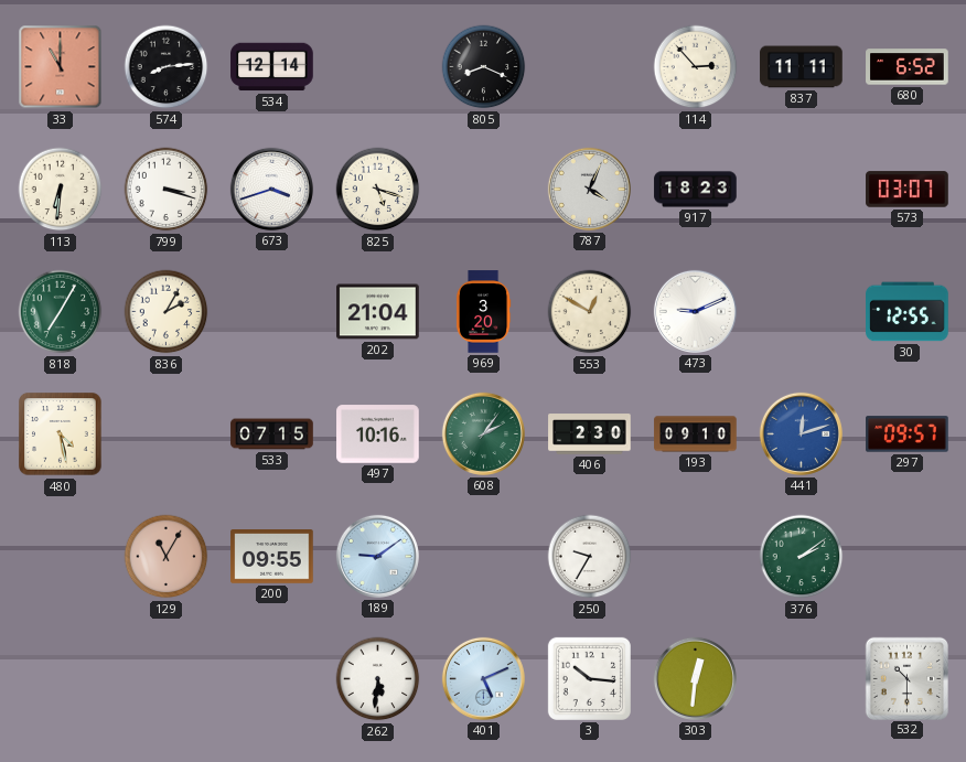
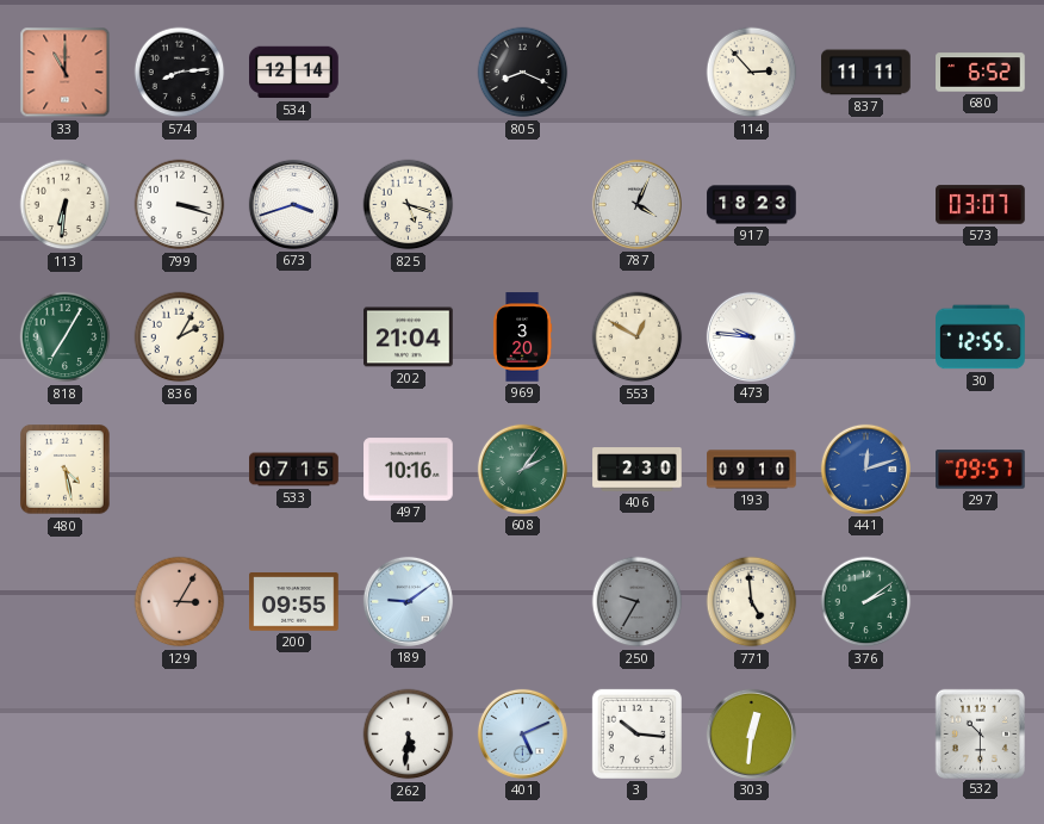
473: 9:11 -> 9:46 (751, 336)
129: 11:05 -> 3:05 (180, 602)
250 dial: white -> grey (638, 602)
771: none -> 4:59 (752, 602)
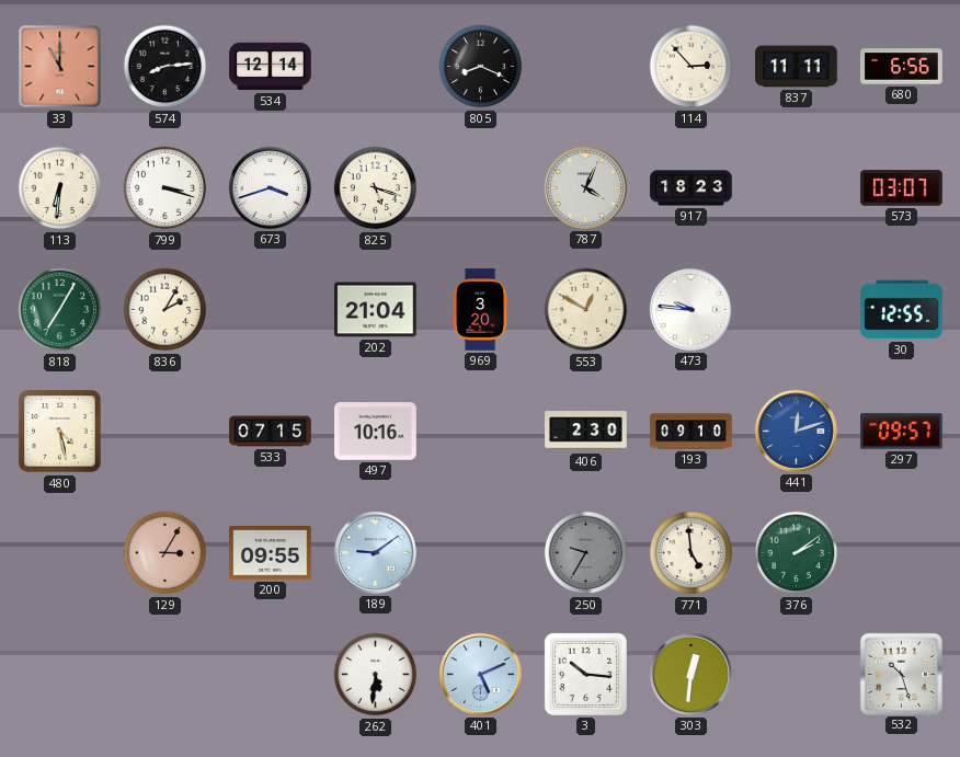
680: 6:52 -> 6:56 (902, 67)
608: 2:06 -> none (522, 469)
532: 10:30 -> 10:27 (901, 674)
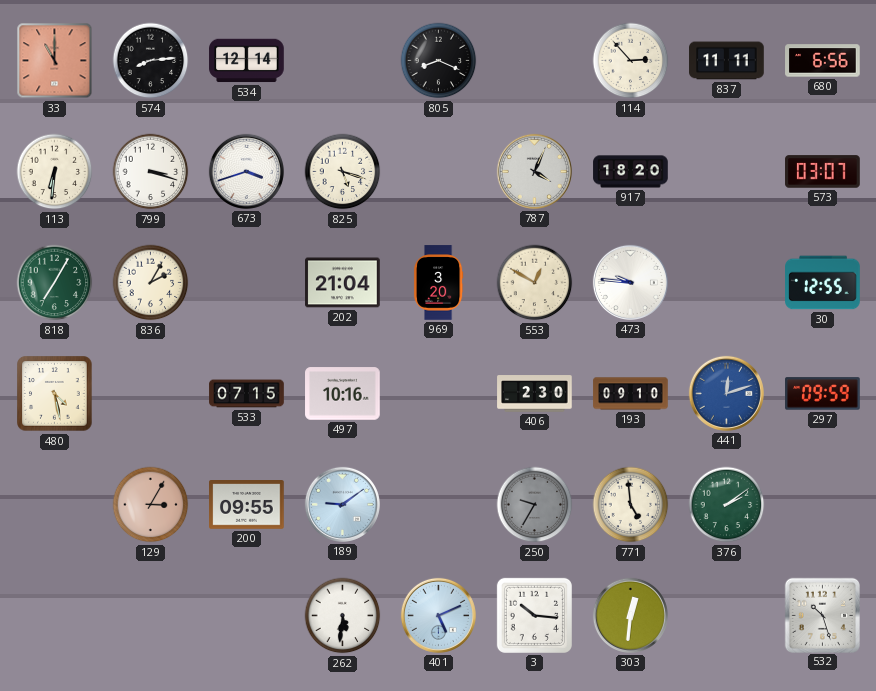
917: 18:23 -> 18:20 (631, 172)
297: 09:57 -> 09:59 (823, 394)
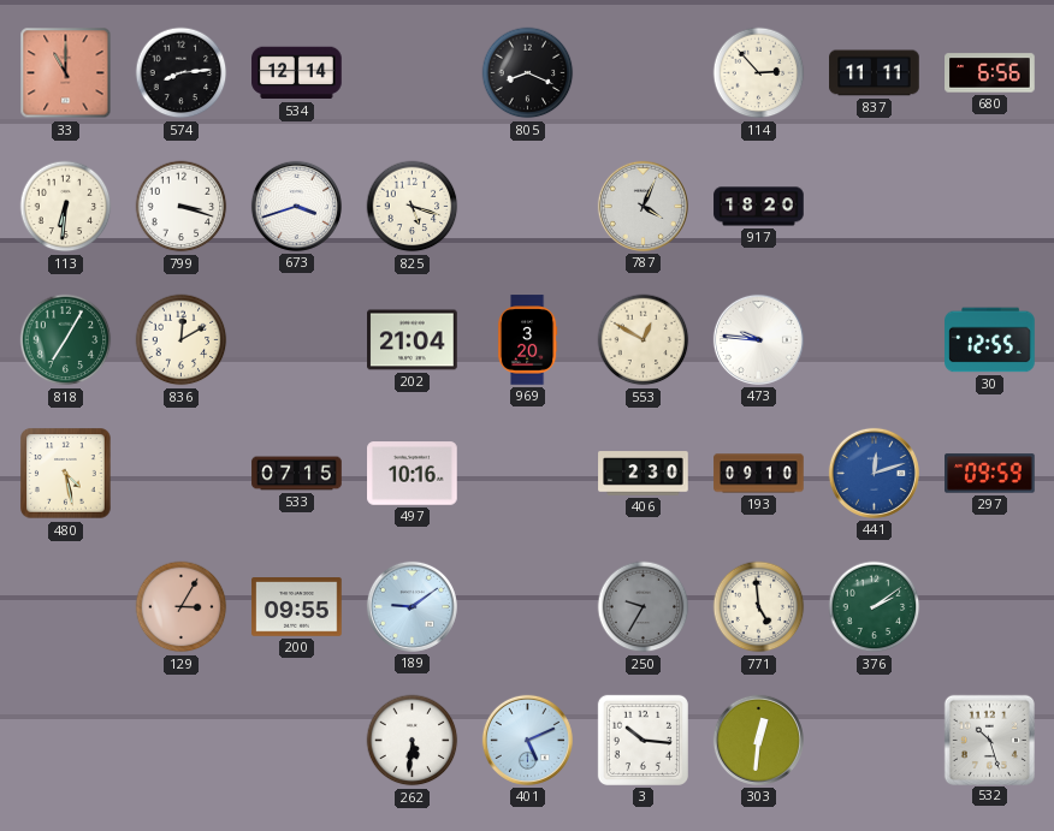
573: 03:07 -> none (823, 172)
836: 2:05 -> 12:10 (182, 340)
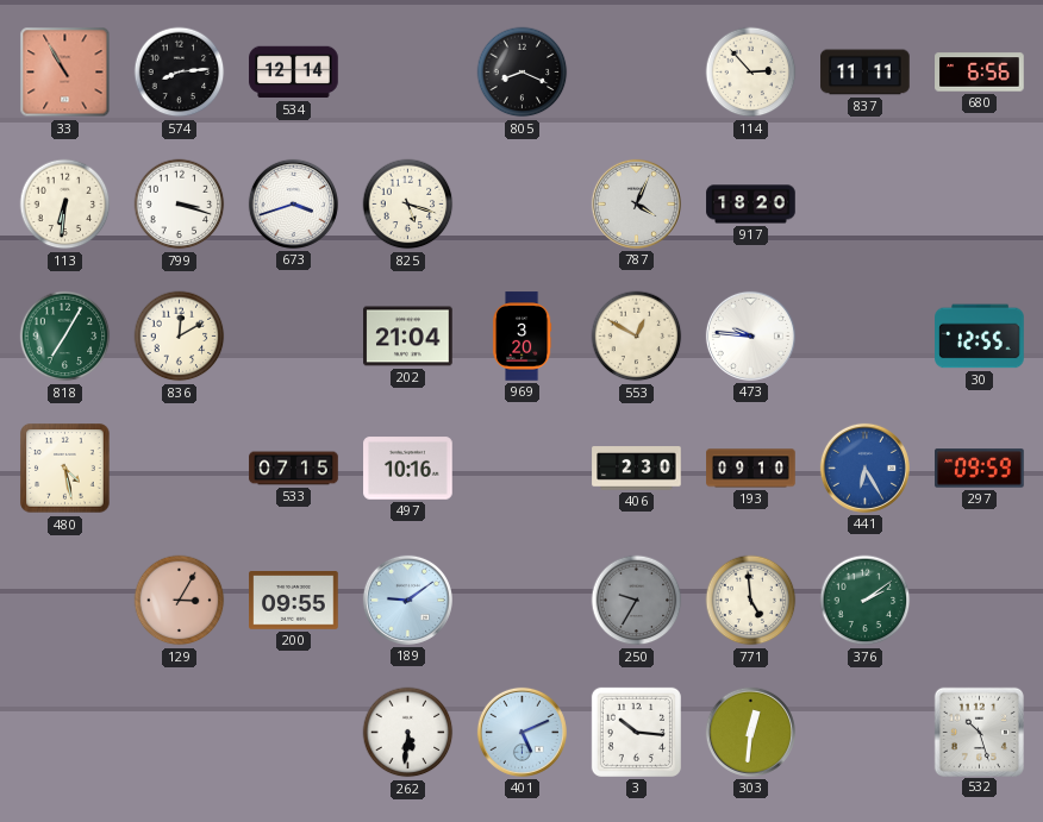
33: 11:00 -> 10:55 (65, 73)
441: 12:12 -> 6:25 (864, 468)
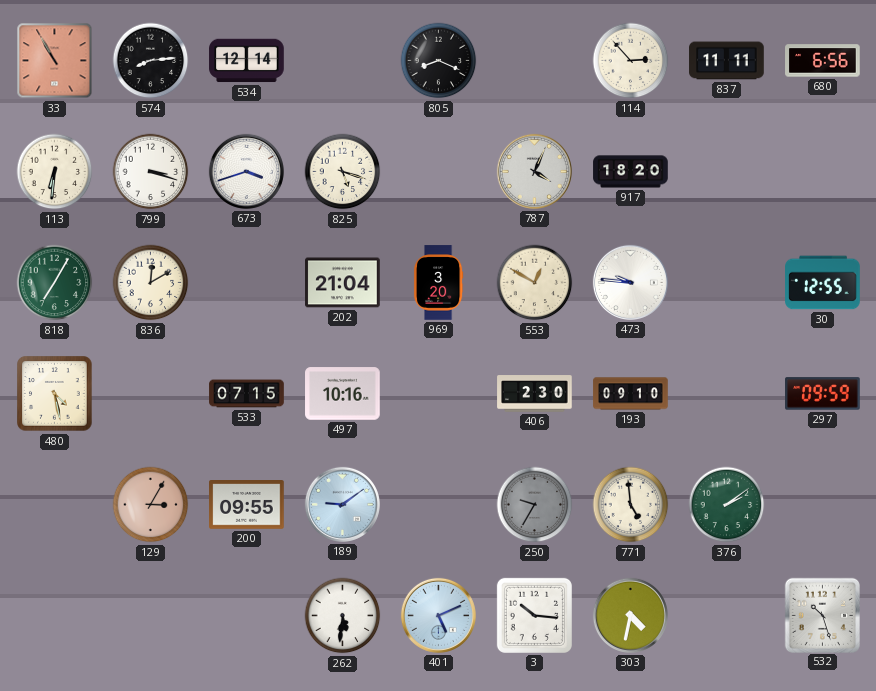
441: 6:25 -> none (864, 468)
303: 12:31 -> 4:32 (630, 615)
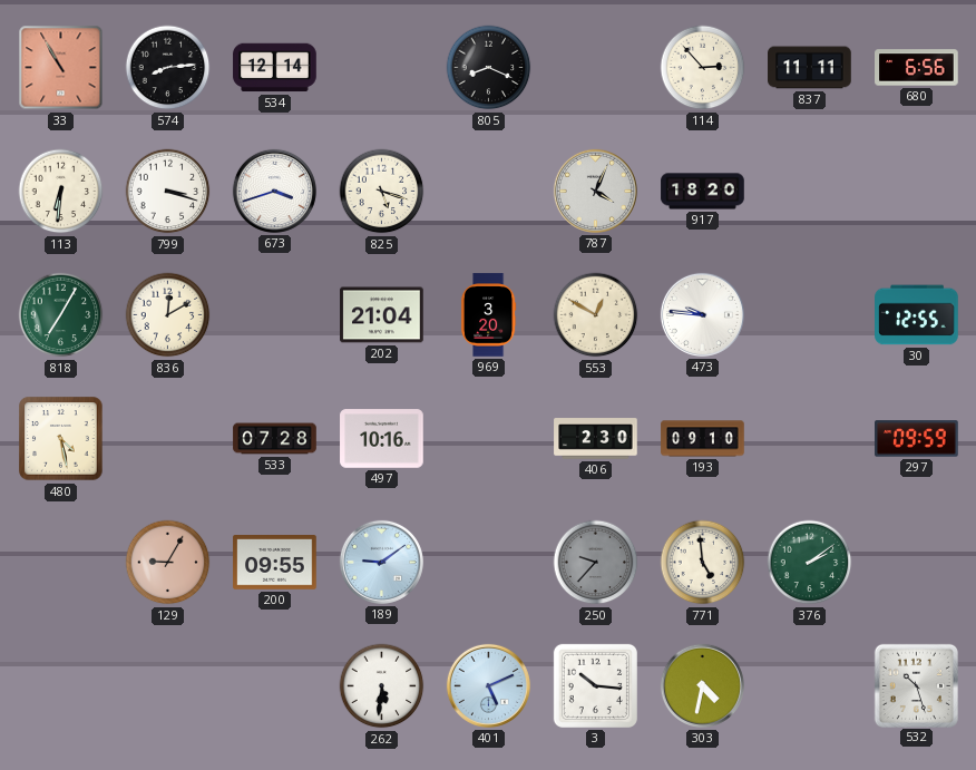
533: 07:15 -> 07:28 (275, 439)
129: 3:05 -> 9:05 (168, 563)
250: 9:35 -> 9:37 (596, 563)
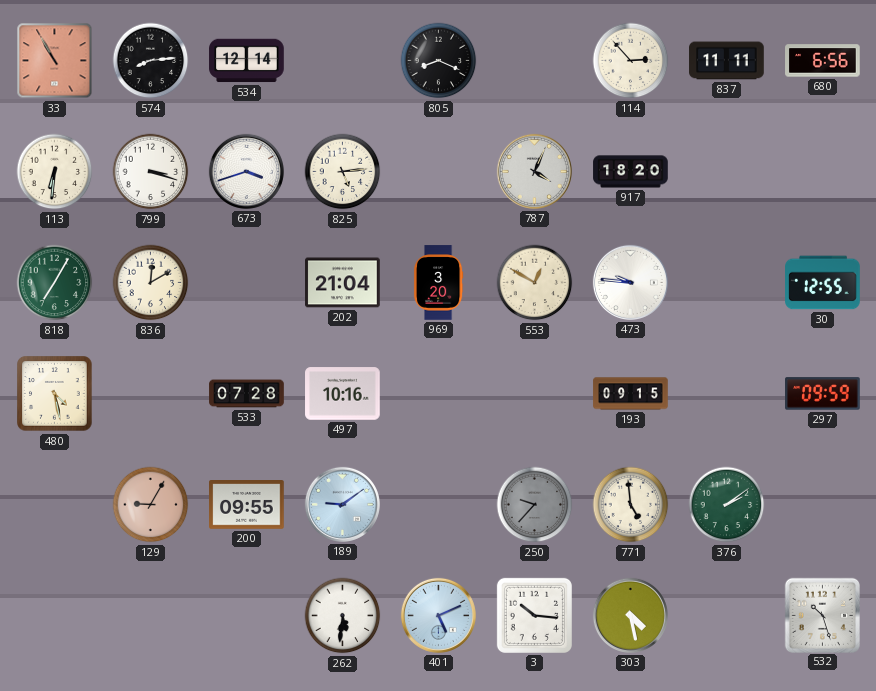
825: 5:18 -> 5:14 (343, 172)
406: 2:30 -> none (596, 439)
193: 09:10 -> 09:15 (631, 394)
303: 4:32 -> 4:28 (630, 615)
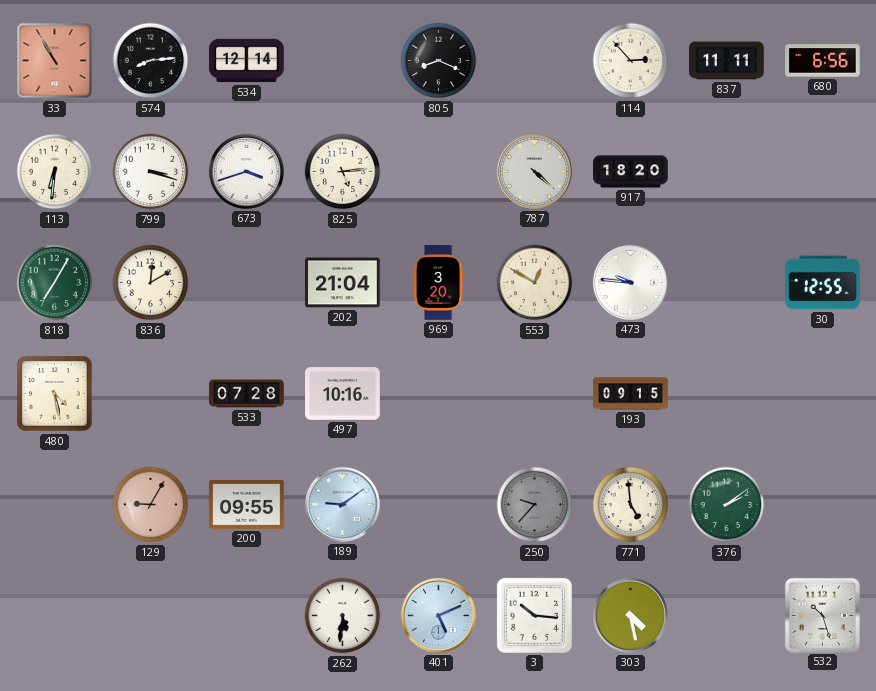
787: 4:04 -> 4:22 (534, 171)
297: 09:59 -> none (823, 394)
